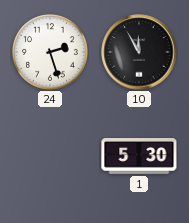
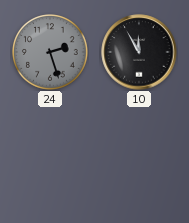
24 dial: white -> grey (51, 53)
1: 5:30 -> none (139, 157)
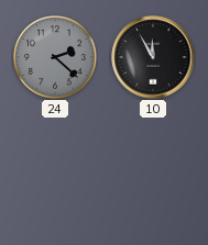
24: 2:27 -> 2:22 (56, 58)
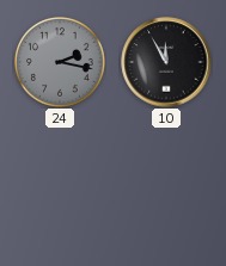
24: 2:22 -> 2:17 (61, 63)
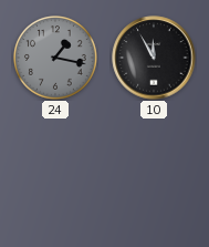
24: 2:17 -> 1:17 (56, 59)
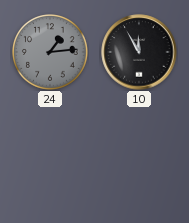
24: 1:17 -> 1:14 (51, 53)
